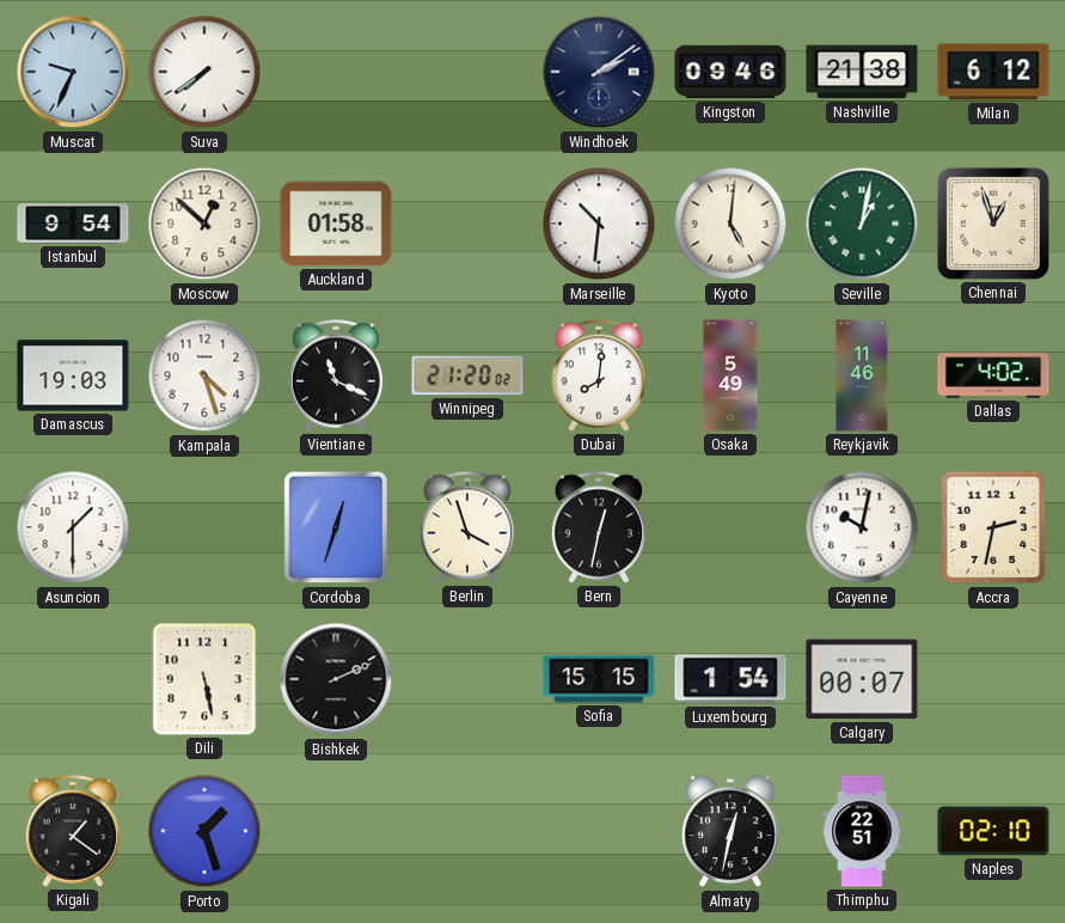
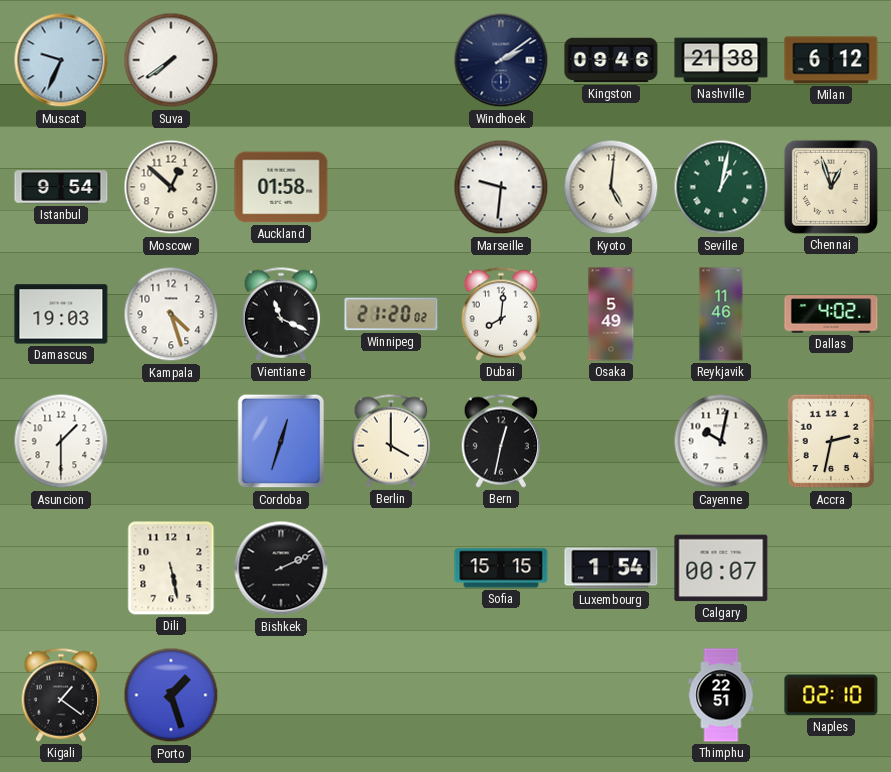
Marseille: 10:31 -> 9:31 (501, 187)
Berlin: 3:57 -> 4:00 (391, 441)
Almaty: 12:32 -> none (730, 832)
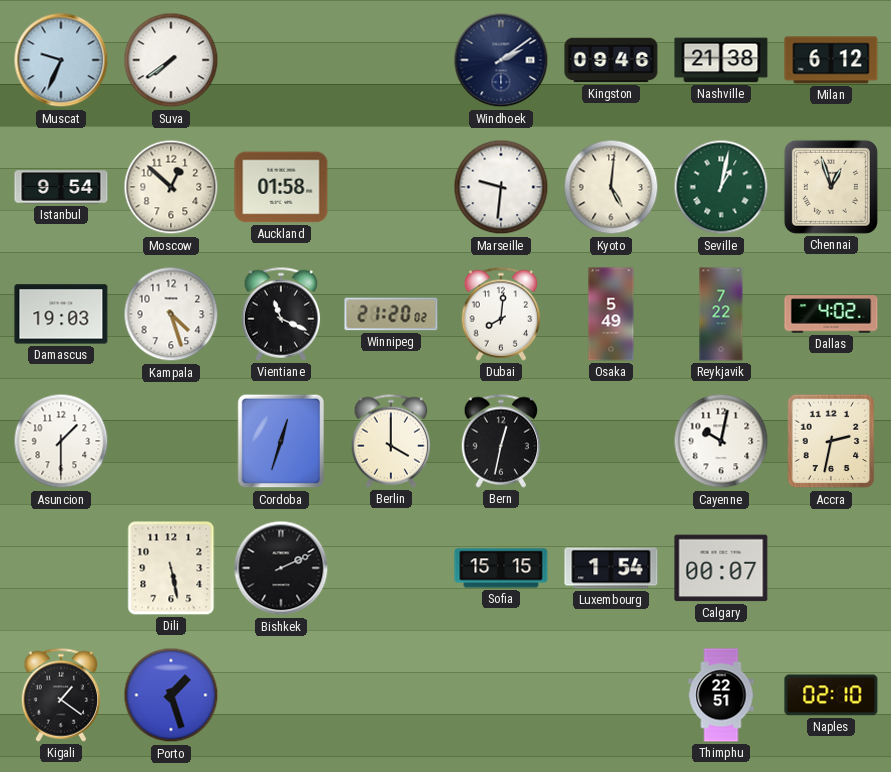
Reykjavik: 11:46 -> 7:22 (721, 314)
